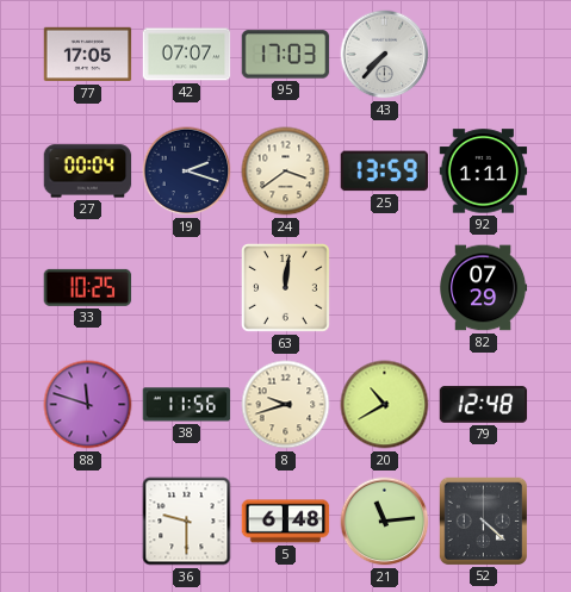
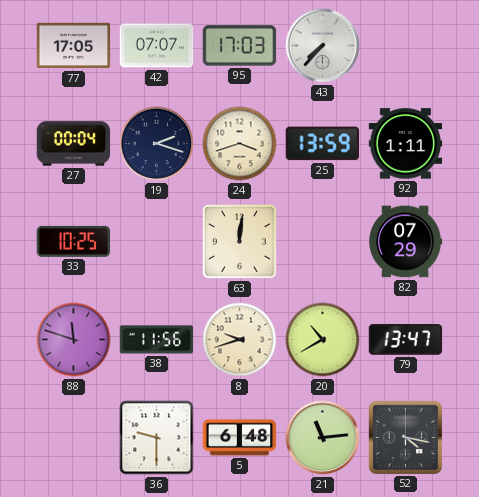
24: 3:39 -> 3:42 (240, 144)
79: 12:48 -> 13:47 (406, 340)
52: 4:22 -> 4:17 (405, 437)
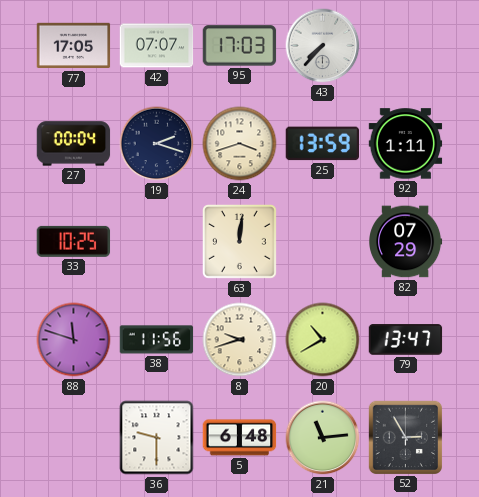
52: 4:17 -> 2:55 (405, 437)
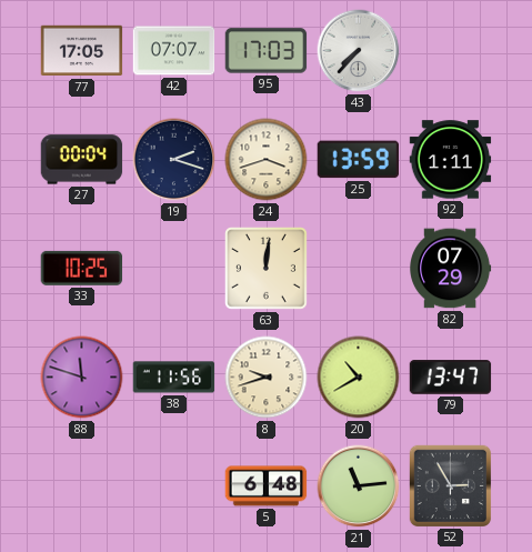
36: 9:30 -> none (157, 438)
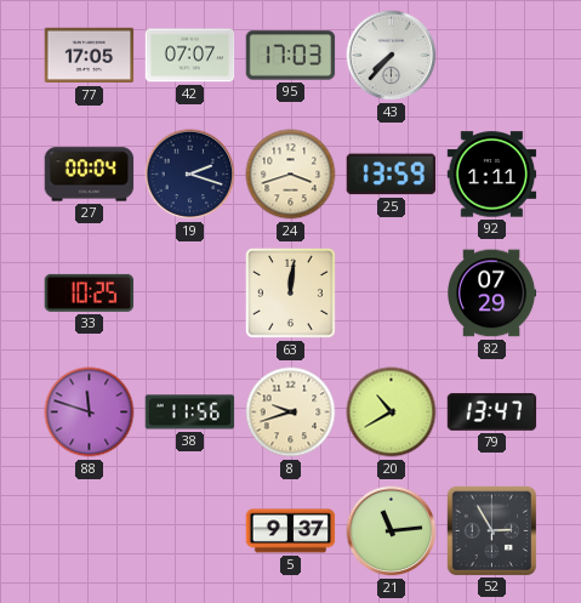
5: 6:48 -> 9:37 (291, 531)
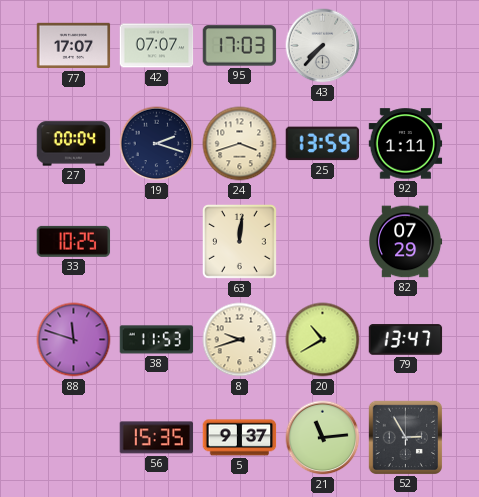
77: 17:05 -> 17:07 (74, 46)
38: 11:56 -> 11:53 (157, 340)
56: none -> 15:35 (157, 438)
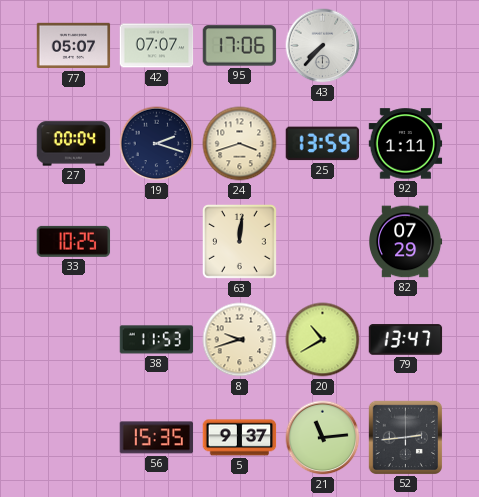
77: 17:07 -> 05:07 (74, 46)
95: 17:03 -> 17:06 (240, 46)
88: 11:48 -> none (74, 340)
52: 2:55 -> 2:44 (405, 437)
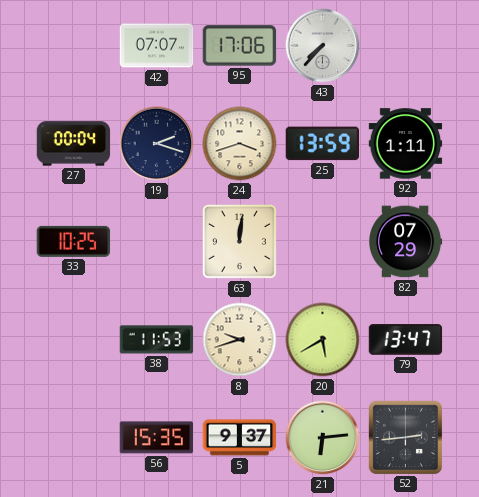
77: 05:07 -> none (74, 46)
20: 10:40 -> 5:40 (323, 340)
21: 11:14 -> 6:14 (323, 438)
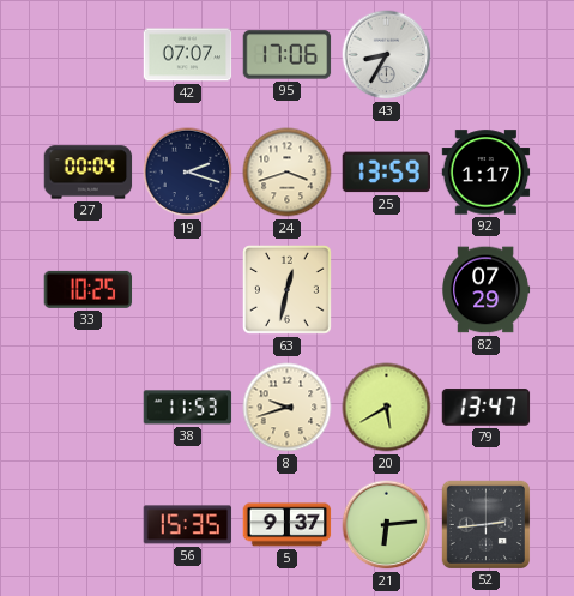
43: 7:37 -> 8:35 (387, 55)
92: 1:11 -> 1:17 (487, 173)
63: 12:01 -> 12:32 (288, 290)
